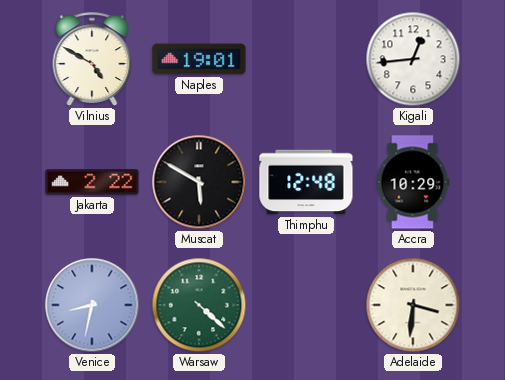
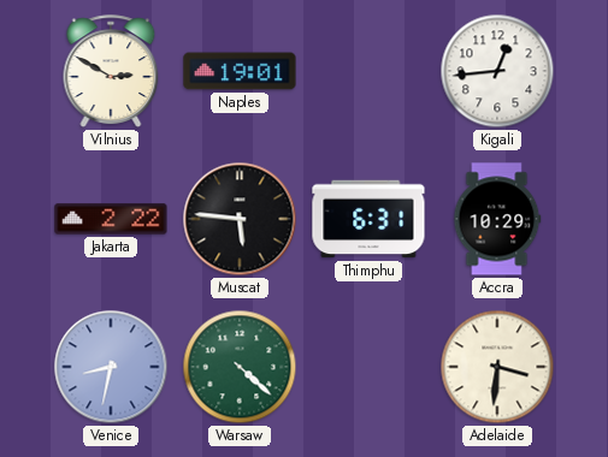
Vilnius: 4:50 -> 2:50 (111, 71)
Muscat: 5:50 -> 5:46 (240, 219)
Thimphu: 12:48 -> 6:31 (368, 219)
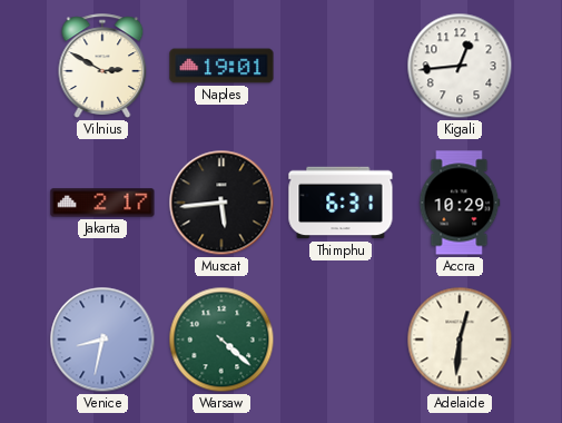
Jakarta: 2:22 -> 2:17 (102, 203)
Muscat: 5:46 -> 5:44 (221, 203)
Adelaide: 3:31 -> 12:31 (460, 340)
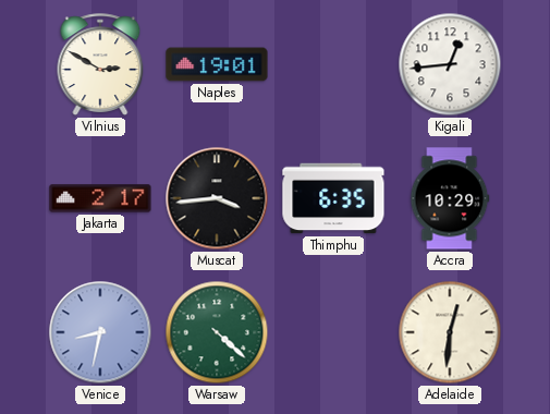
Muscat: 5:44 -> 3:44 (217, 198)
Thimphu: 6:31 -> 6:35 (333, 198)
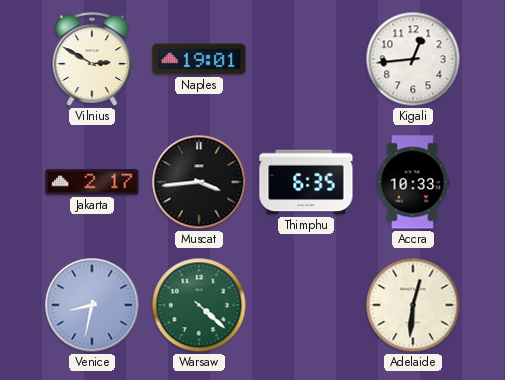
Accra: 10:29 -> 10:33 (413, 182)
